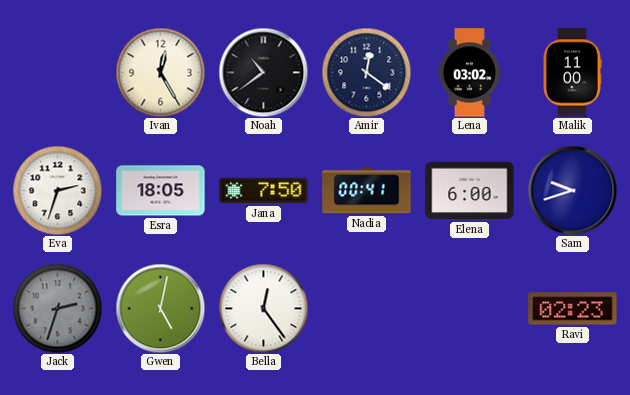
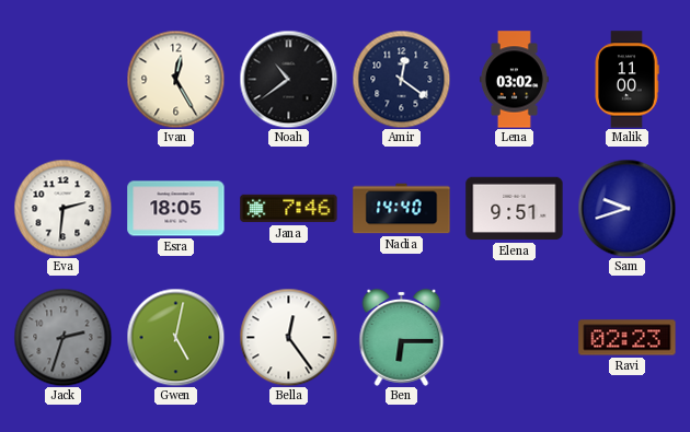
Eva: 2:33 -> 2:31 (62, 208)
Jana: 7:50 -> 7:46 (289, 209)
Nadia: 00:41 -> 14:40 (402, 209)
Elena: 6:00 -> 9:51 (515, 209)
Ben: none -> 6:15 (402, 337)
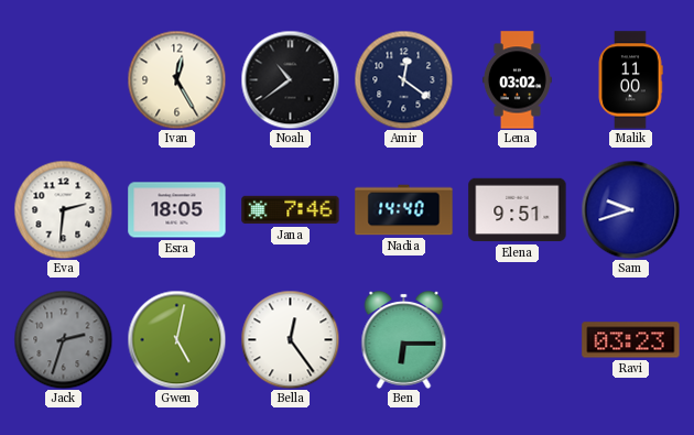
Ravi: 02:23 -> 03:23 (631, 340)
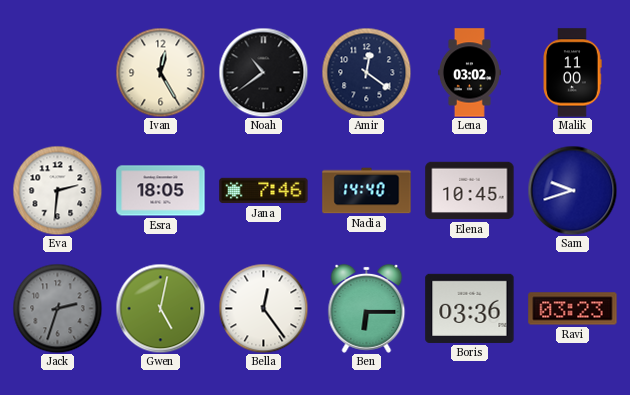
Elena: 9:51 -> 10:45 (470, 191)
Boris: none -> 03:36 (470, 308)
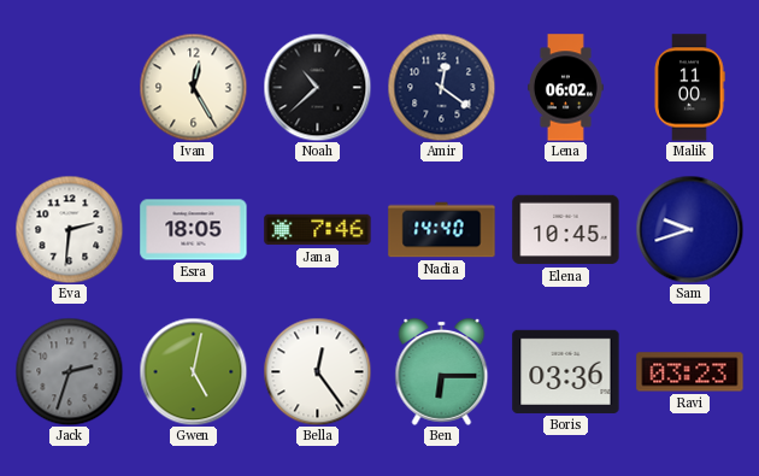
Noah: 10:39 -> 10:38 (317, 87)
Lena: 03:02 -> 06:02 (565, 88)
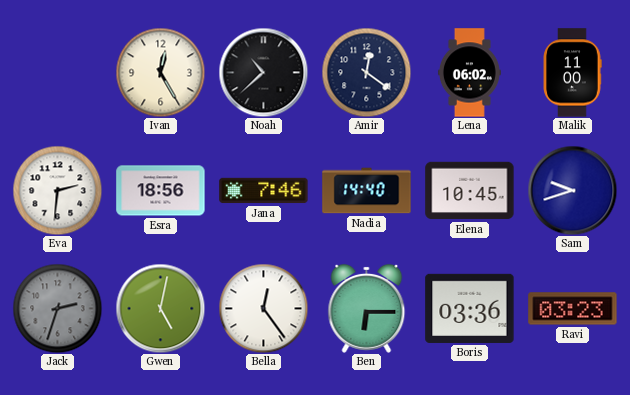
Esra: 18:05 -> 18:56 (161, 191)
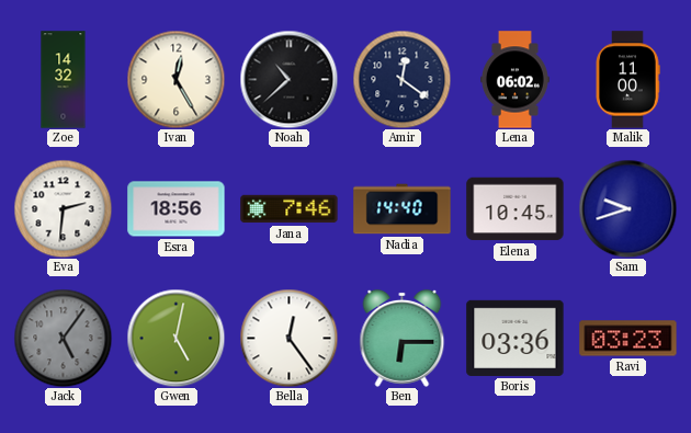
Zoe: none -> 14:32 (64, 80)
Jack: 2:33 -> 5:06 (63, 338)
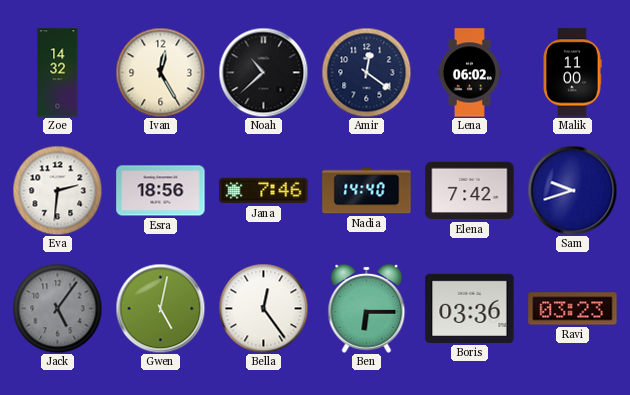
Elena: 10:45 -> 7:42 (470, 191)
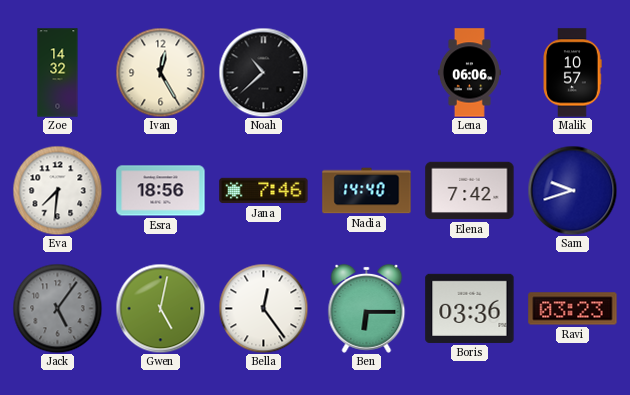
Amir: 12:21 -> none (366, 72)
Lena: 06:02 -> 06:06 (469, 73)
Malik: 11:00 -> 10:57 (572, 73)
Eva: 2:31 -> 7:31 (57, 190)
